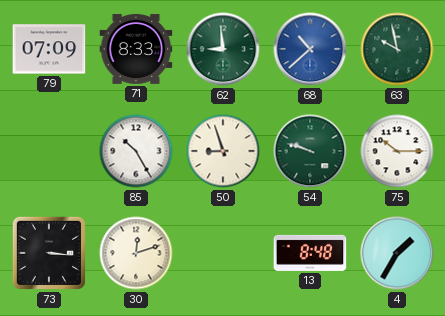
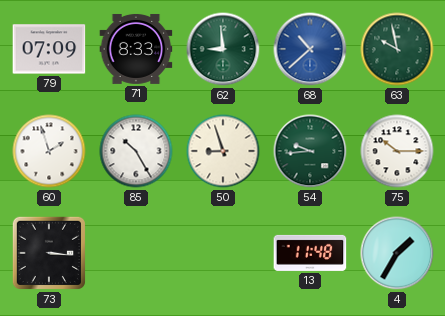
60: none -> 1:57 (49, 151)
54: 9:48 -> 9:44 (310, 151)
30: 12:12 -> none (136, 253)
13: 8:48 -> 11:48 (310, 253)
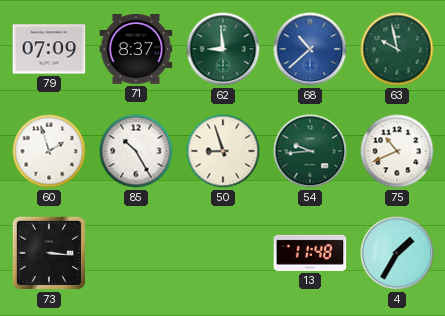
71: 8:33 -> 8:37 (136, 49)
75: 10:15 -> 10:41 (397, 151)
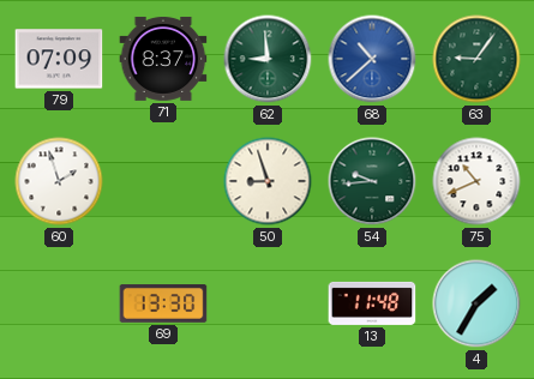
63: 9:58 -> 9:06 (476, 59)
85: 10:25 -> none (136, 151)
73: 3:16 -> none (49, 253)
69: none -> 13:30 (163, 305)
